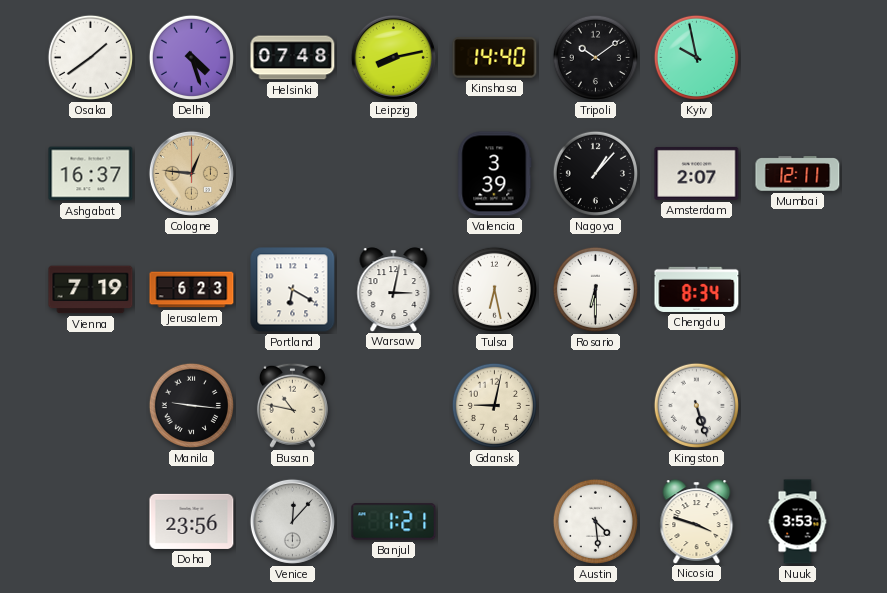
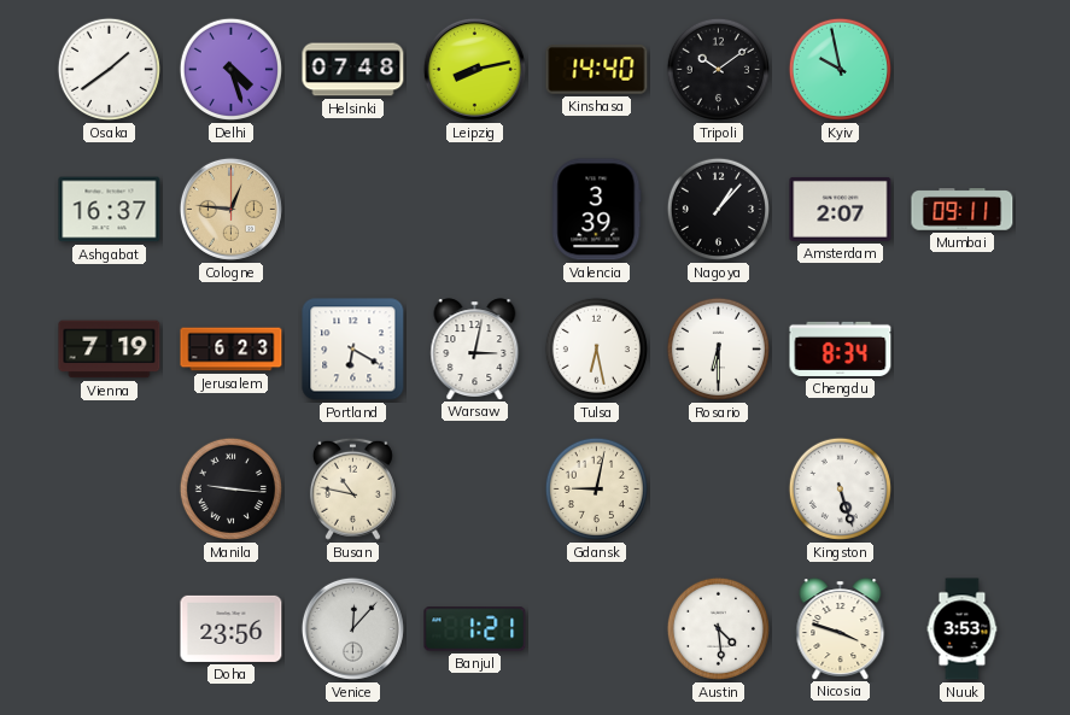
Mumbai: 12:11 -> 09:11 (963, 210)
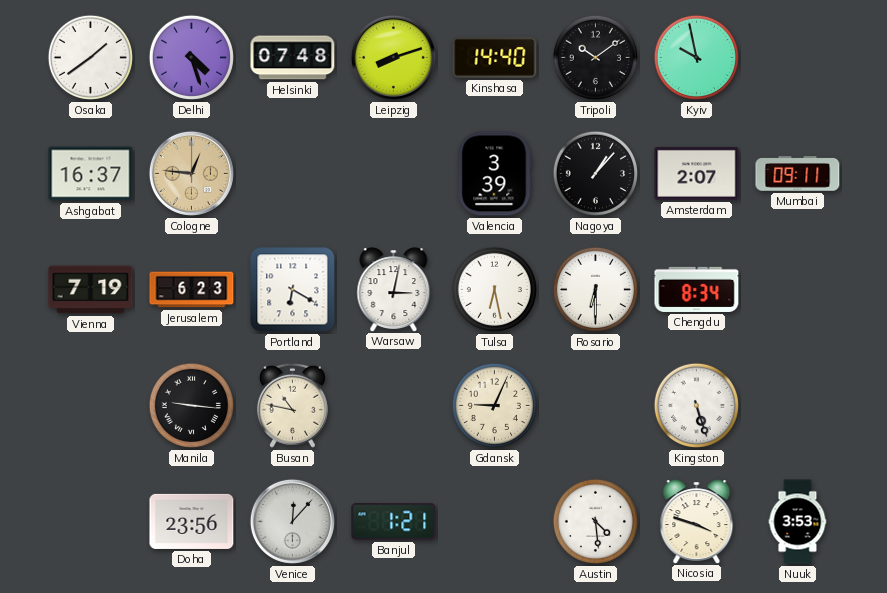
Leipzig: 8:13 -> 8:12 (393, 57)
Gdansk: 9:02 -> 9:04 (494, 405)
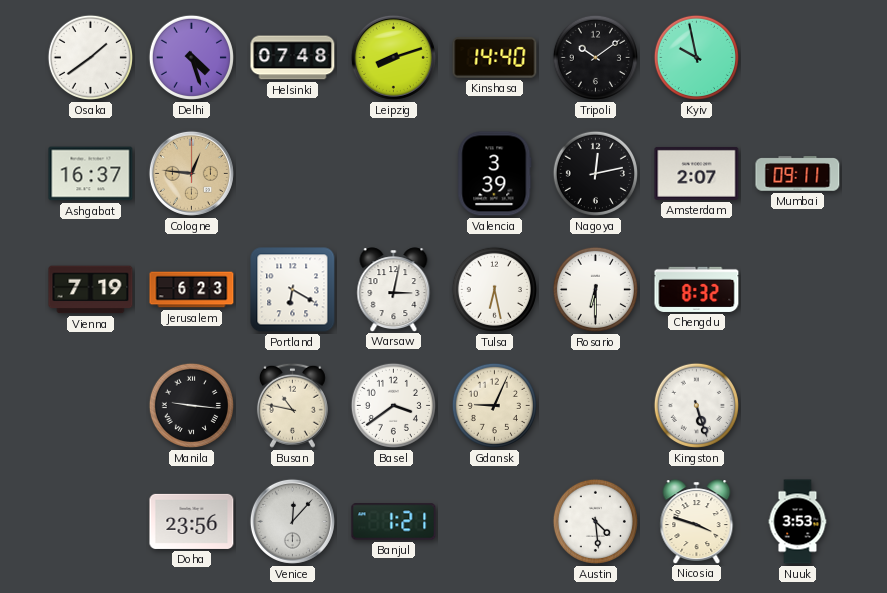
Nagoya: 1:07 -> 12:13 (595, 173)
Chengdu: 8:34 -> 8:32 (697, 289)
Basel: none -> 3:39 (393, 405)
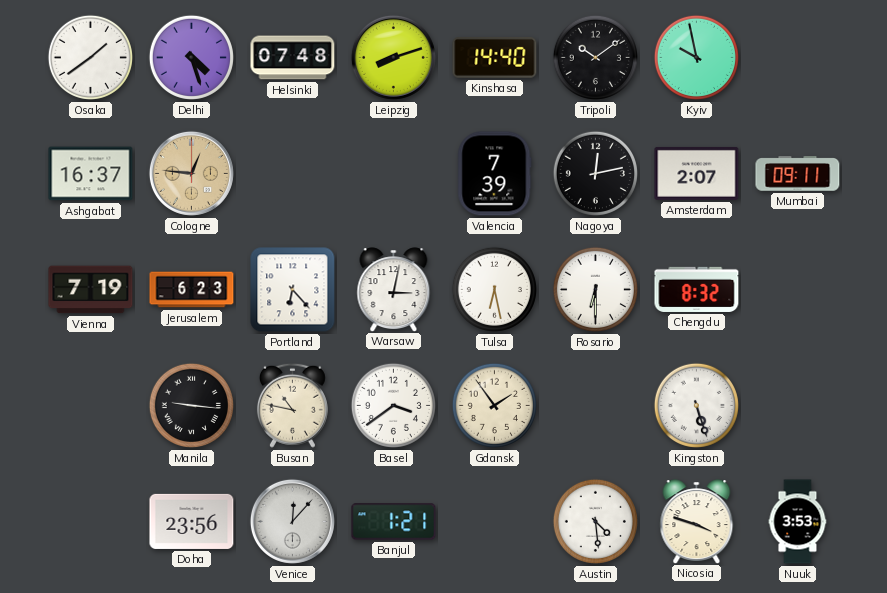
Valencia: 3:39 -> 7:39 (495, 174)
Portland: 6:20 -> 6:23 (293, 290)
Gdansk: 9:04 -> 1:54 (494, 405)
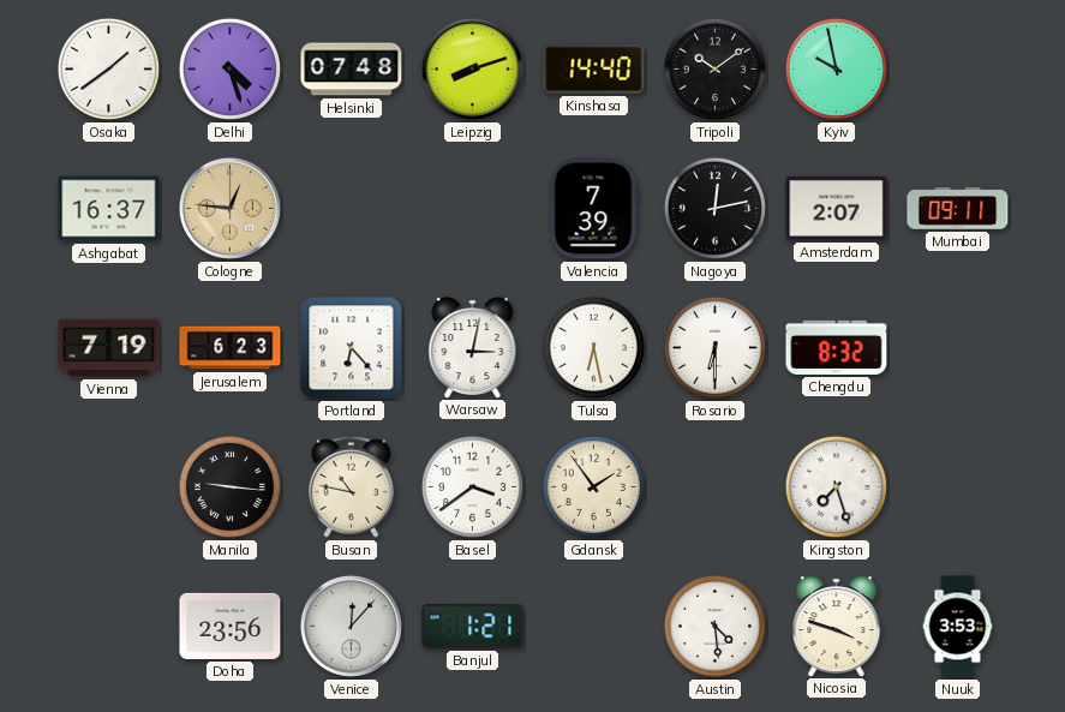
Kingston: 5:27 -> 7:27 (836, 486)
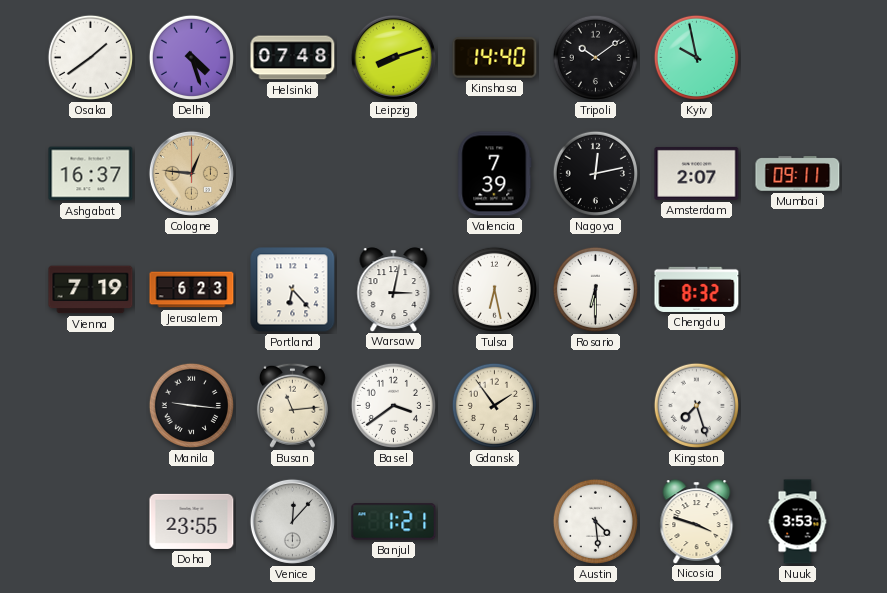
Busan: 10:47 -> 11:14 (292, 405)
Doha: 23:56 -> 23:55 (192, 521)
